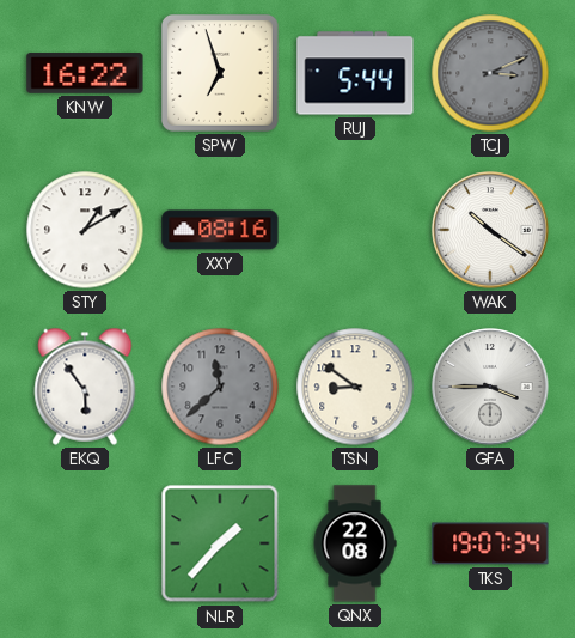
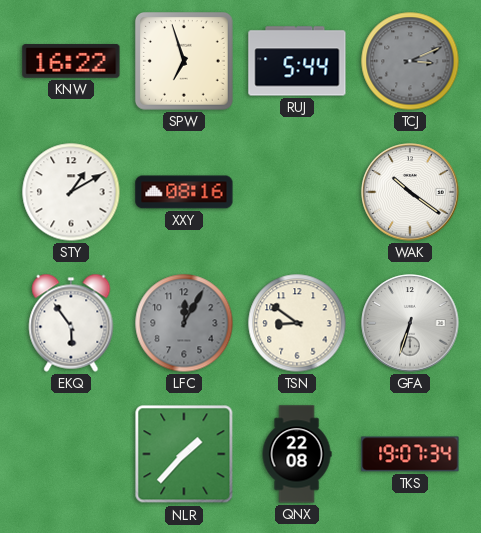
LFC: 11:38 -> 12:05 (184, 323)
GFA: 3:45 -> 6:33 (410, 323)
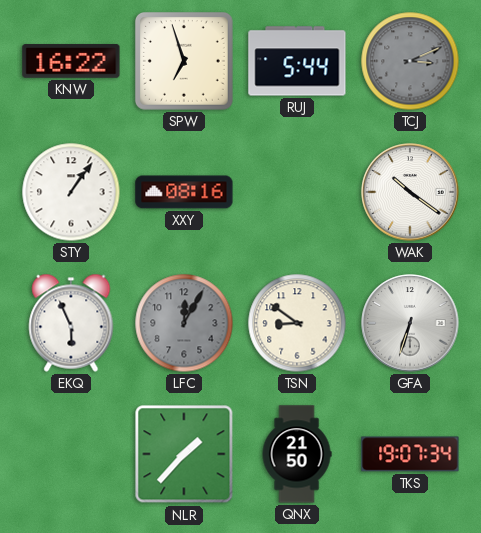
STY: 1:10 -> 1:06 (71, 192)
EKQ: 5:54 -> 5:56 (71, 323)
QNX: 22:08 -> 21:50 (297, 454)
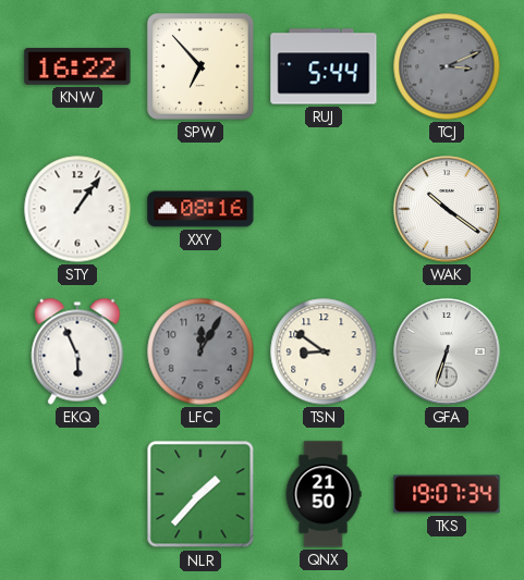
SPW: 6:57 -> 6:53 (200, 66)
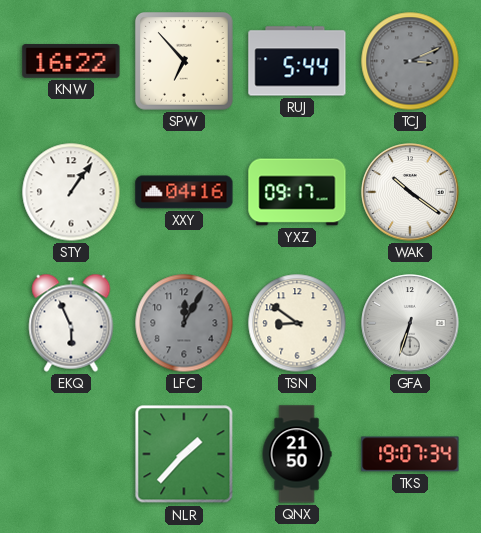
XXY: 08:16 -> 04:16 (184, 192)
YXZ: none -> 09:17 (297, 192)
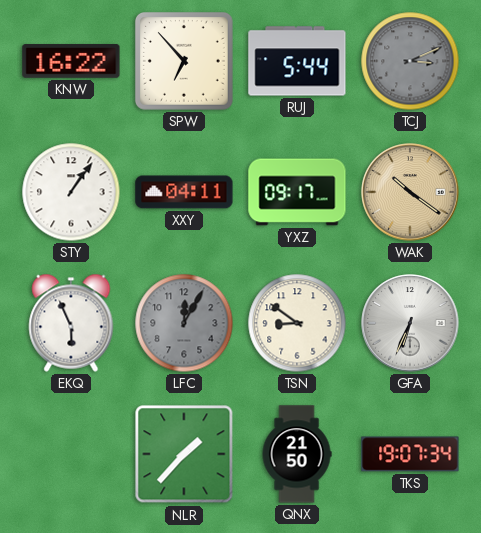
XXY: 04:16 -> 04:11 (184, 192)
WAK dial: white -> champagne (410, 192)
GFA: 6:33 -> 6:34 (410, 323)
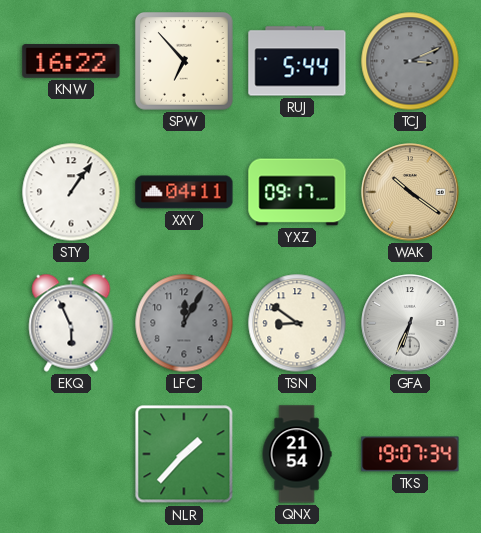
QNX: 21:50 -> 21:54 (297, 454)
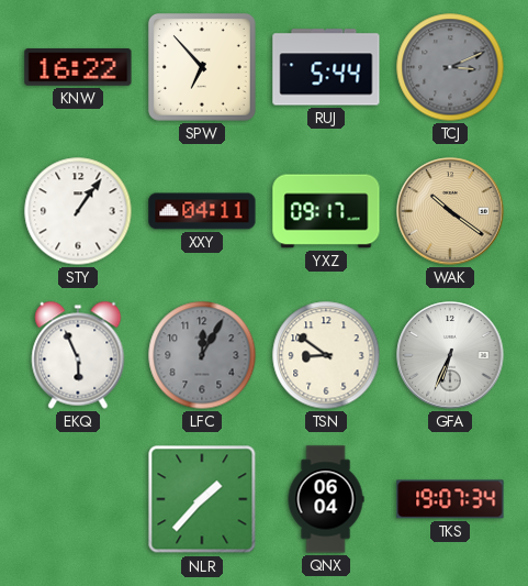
QNX: 21:54 -> 06:04 (326, 499)
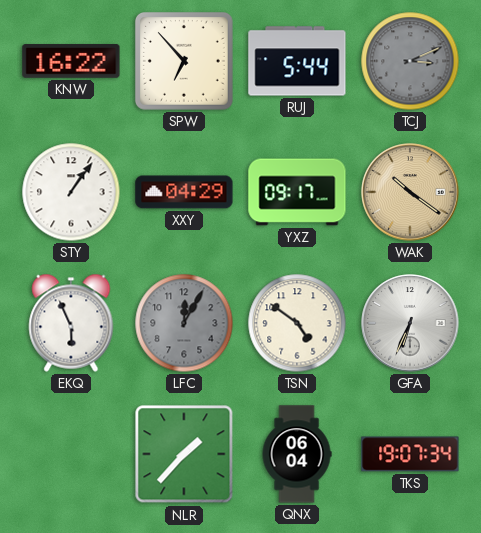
XXY: 04:11 -> 04:29 (184, 192)
TSN: 8:51 -> 4:51 (297, 323)
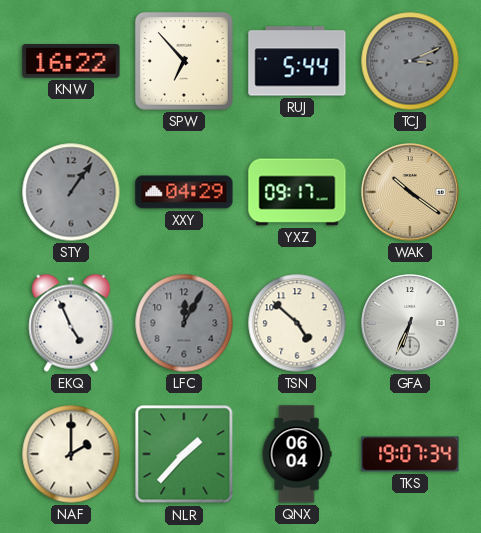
STY dial: white -> grey (71, 192)
EKQ: 5:56 -> 4:56 (71, 323)
TSN: 4:51 -> 4:52 (297, 323)
NAF: none -> 2:00 (71, 454)
